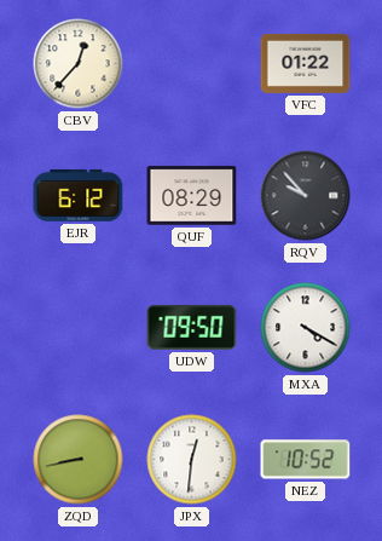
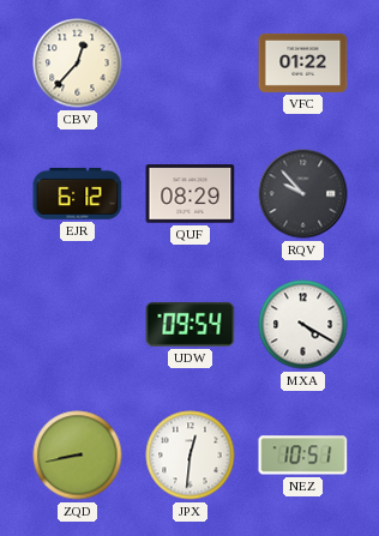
UDW: 09:50 -> 09:54 (191, 325)
NEZ: 10:52 -> 10:51 (303, 456)
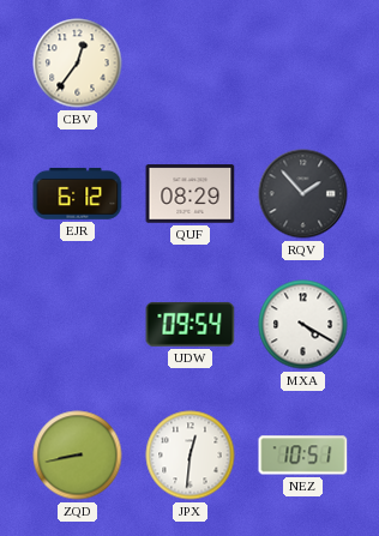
CBV: 12:37 -> 12:36 (78, 64)
VFC: 01:22 -> none (303, 62)
RQV: 9:53 -> 1:53 (303, 194)
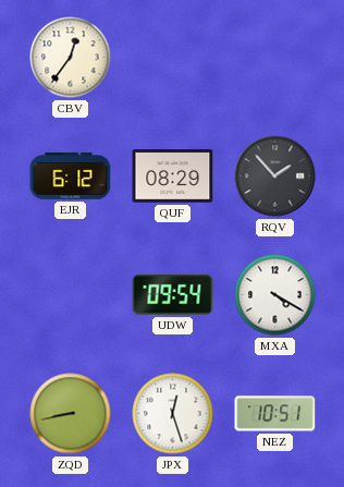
JPX: 12:31 -> 12:27 (173, 414)
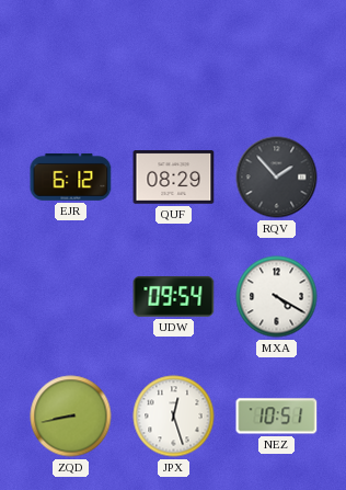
CBV: 12:36 -> none (71, 58)
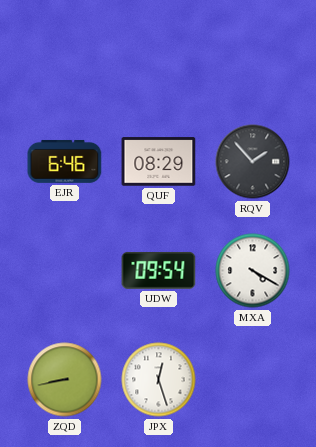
EJR: 6:12 -> 6:46 (65, 161)
NEZ: 10:51 -> none (277, 417)
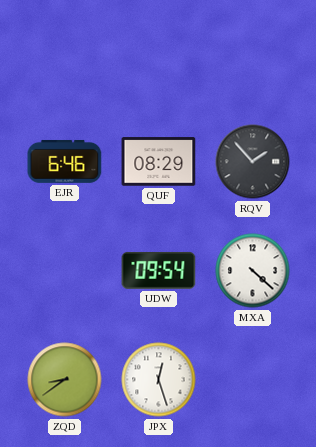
MXA: 4:20 -> 4:22 (253, 271)
ZQD: 8:43 -> 8:39 (65, 380)
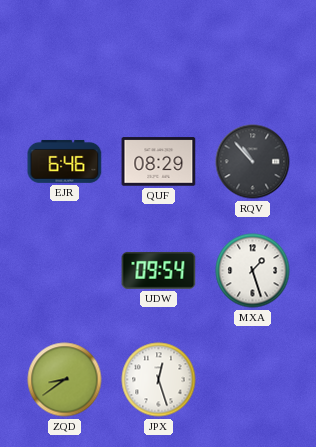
RQV: 1:53 -> 10:53 (253, 162)
MXA: 4:22 -> 1:27 (253, 271)
